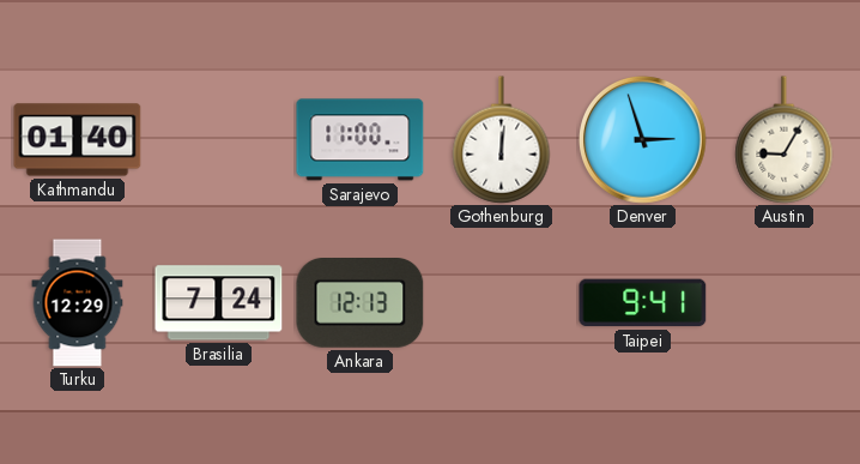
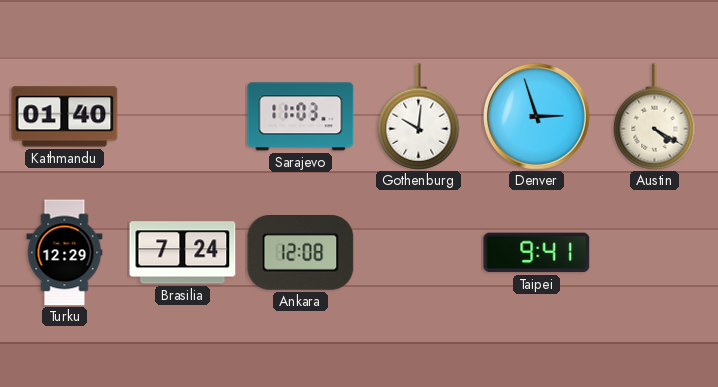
Sarajevo: 11:00 -> 11:03 (301, 117)
Gothenburg: 12:01 -> 10:01 (419, 117)
Austin: 9:05 -> 4:20 (655, 117)
Ankara: 12:13 -> 12:08 (301, 253)
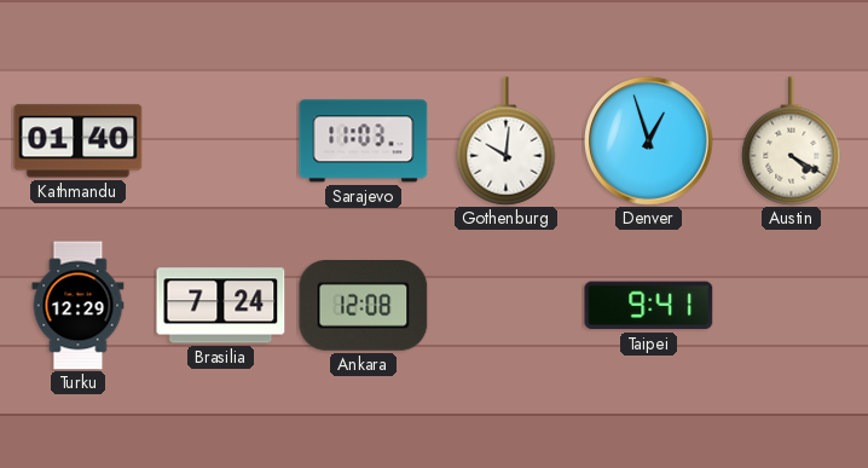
Denver: 2:57 -> 12:57 (649, 141)
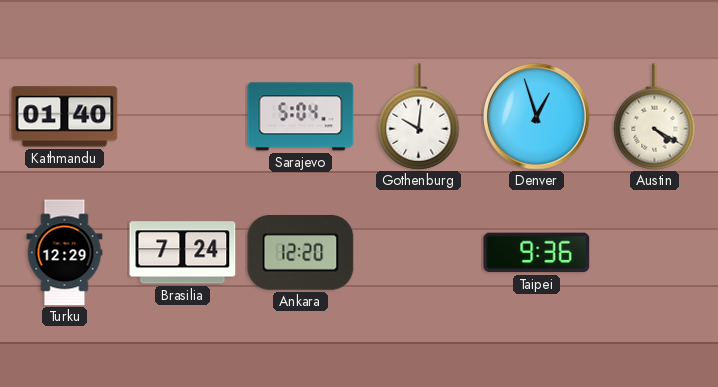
Sarajevo: 11:03 -> 5:04 (301, 117)
Ankara: 12:08 -> 12:20 (301, 253)
Taipei: 9:41 -> 9:36 (537, 253)
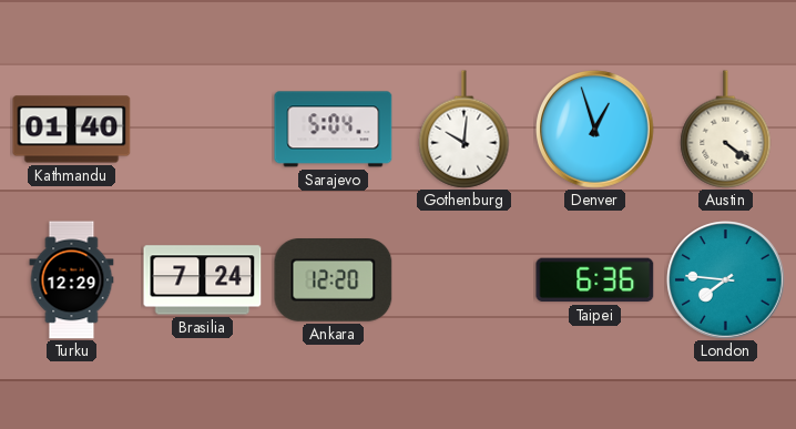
Austin: 4:20 -> 4:21 (726, 130)
Taipei: 9:36 -> 6:36 (595, 280)
London: none -> 7:46 (726, 280)
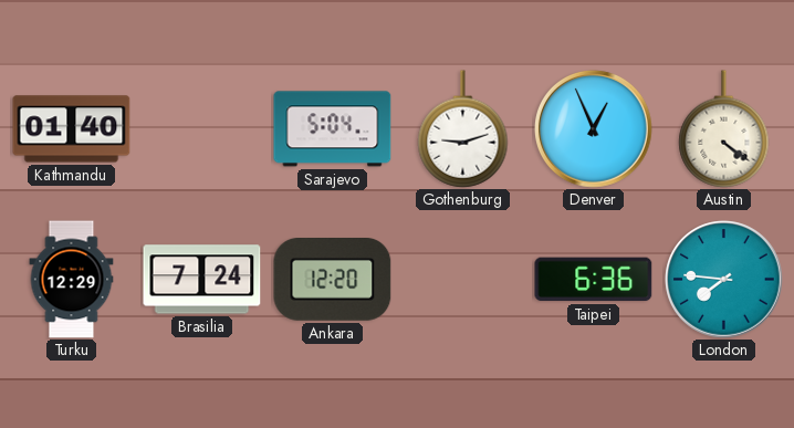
Gothenburg: 10:01 -> 9:12 (463, 129)
Denver: 12:57 -> 12:56 (594, 129)
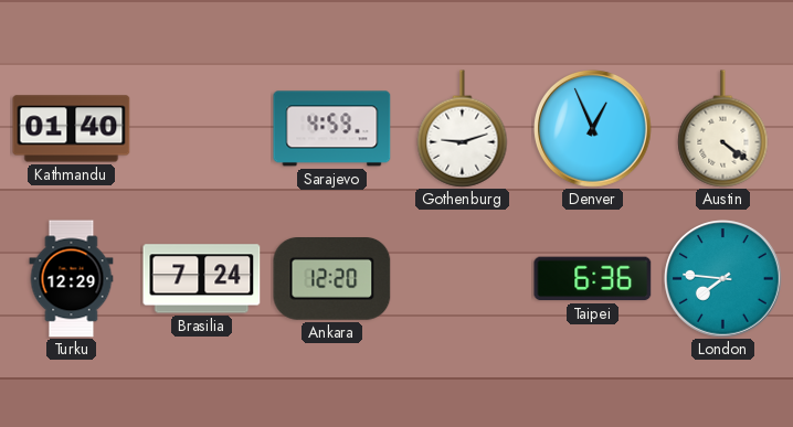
Sarajevo: 5:04 -> 4:59 (332, 129)
